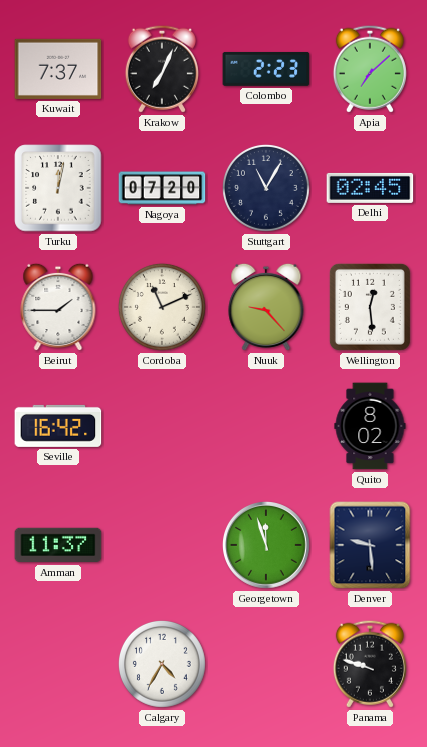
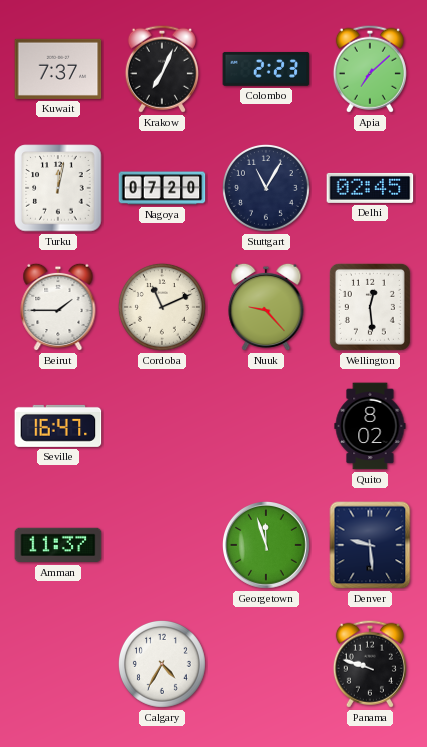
Seville: 16:42 -> 16:47 (58, 426)
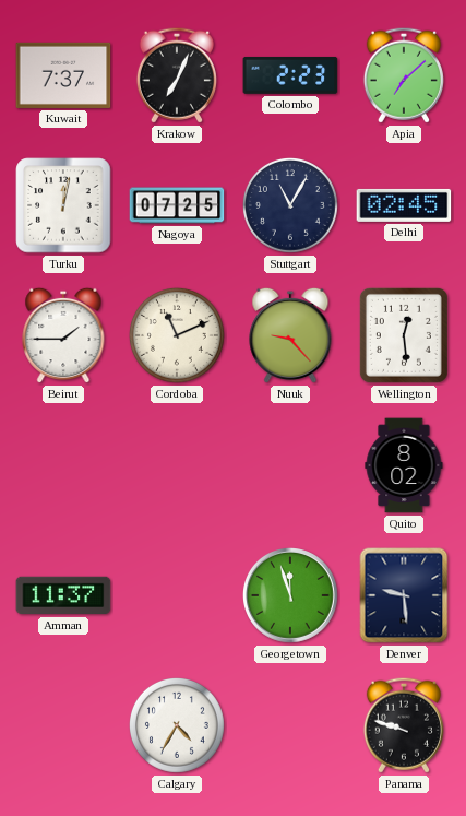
Nagoya: 07:20 -> 07:25 (177, 205)
Seville: 16:47 -> none (58, 426)
